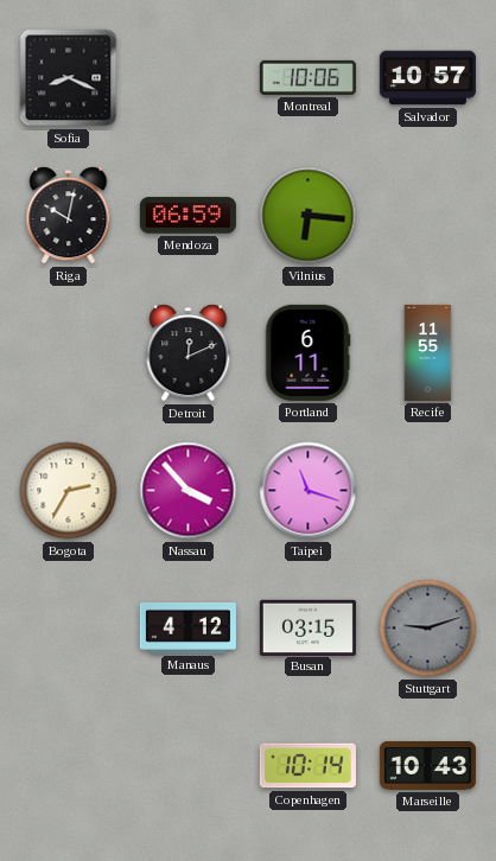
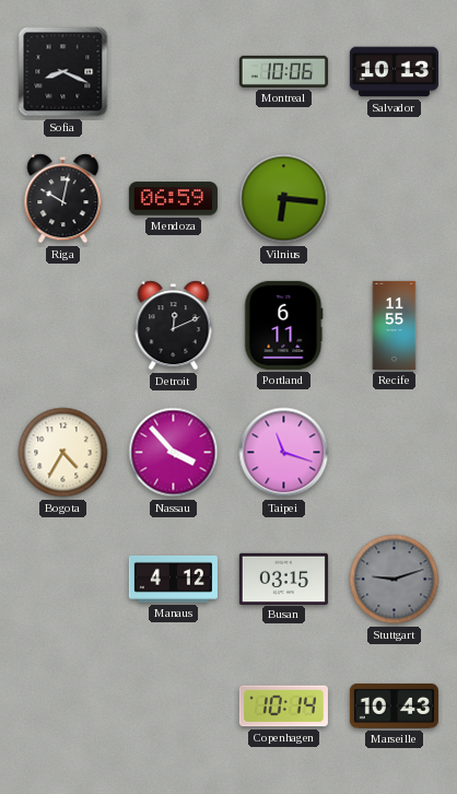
Salvador: 10:57 -> 10:13 (394, 72)
Bogota: 2:35 -> 4:35 (63, 453)
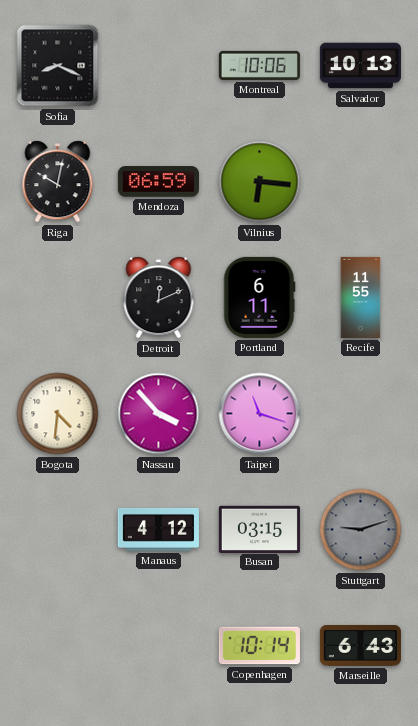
Bogota: 4:35 -> 4:31 (58, 414)
Marseille: 10:43 -> 6:43 (360, 645)
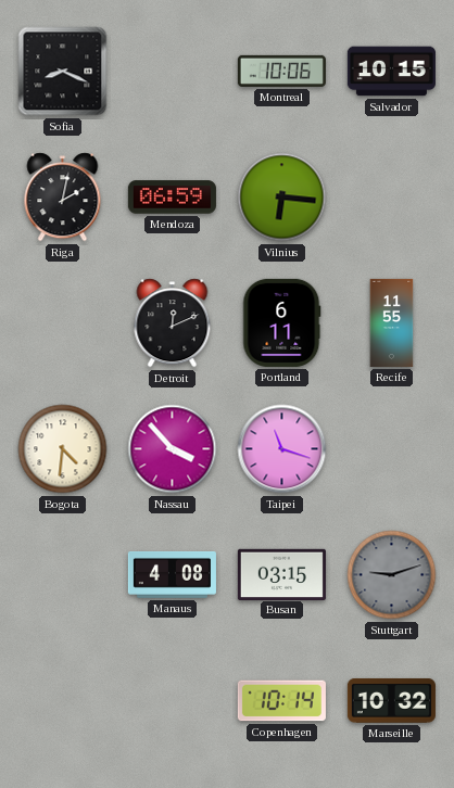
Salvador: 10:13 -> 10:15 (391, 72)
Riga: 10:02 -> 2:02 (63, 198)
Manaus: 4:12 -> 4:08 (172, 574)
Marseille: 6:43 -> 10:32 (391, 700)
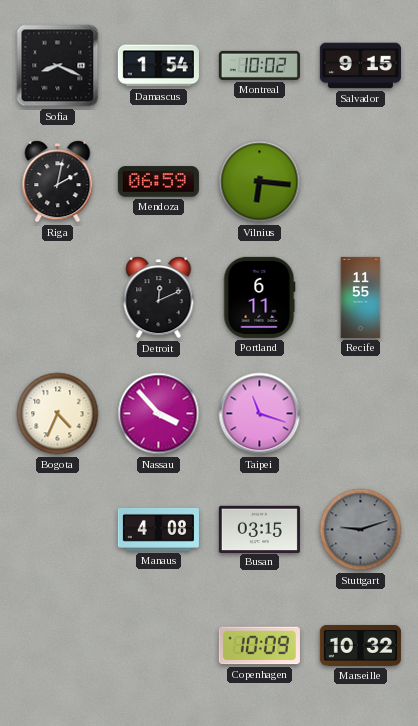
Damascus: none -> 1:54 (158, 66)
Montreal: 10:06 -> 10:02 (259, 65)
Salvador: 10:15 -> 9:15 (360, 66)
Bogota: 4:31 -> 4:34 (58, 414)
Copenhagen: 10:14 -> 10:09 (259, 646)
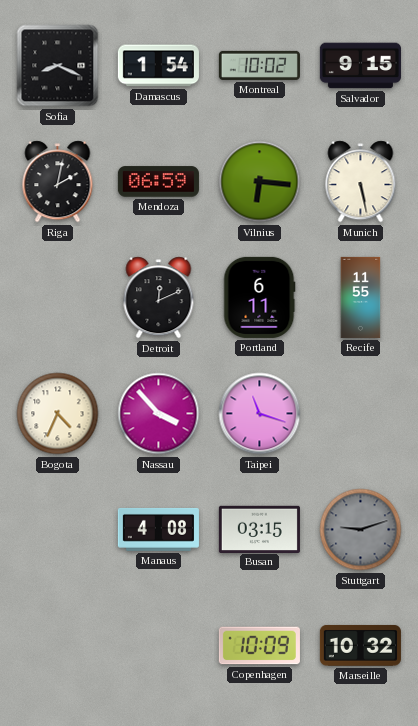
Munich: none -> 5:28 (361, 182)
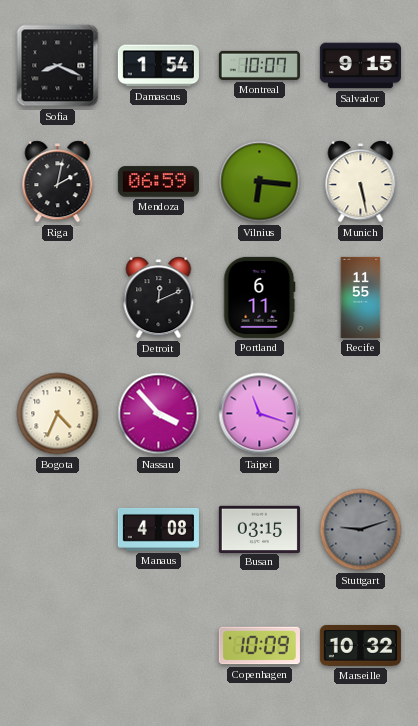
Montreal: 10:02 -> 10:07 (259, 65)
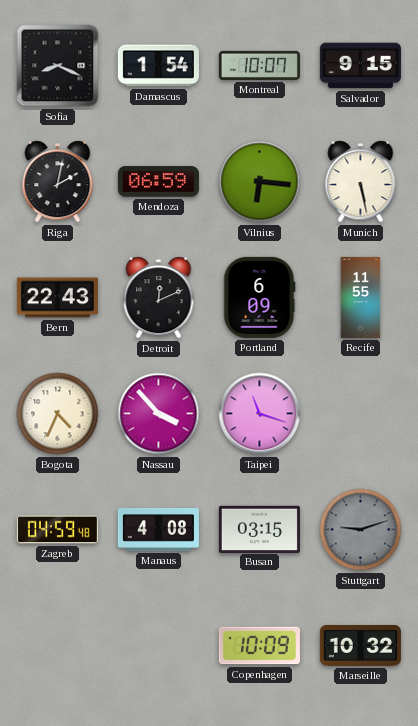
Bern: none -> 22:43 (57, 298)
Portland: 6:11 -> 6:09 (260, 297)
Zagreb: none -> 04:59 (57, 530)
